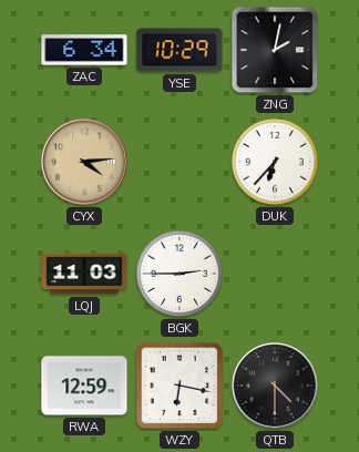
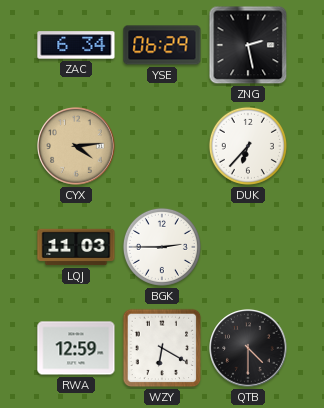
YSE: 10:29 -> 06:29 (162, 45)
ZNG: 2:02 -> 2:28 (248, 45)
WZY: 6:17 -> 6:20 (162, 348)
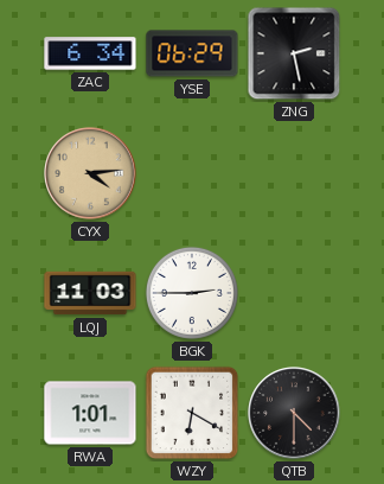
DUK: 6:37 -> none (248, 146)
RWA: 12:59 -> 1:01 (90, 413)
